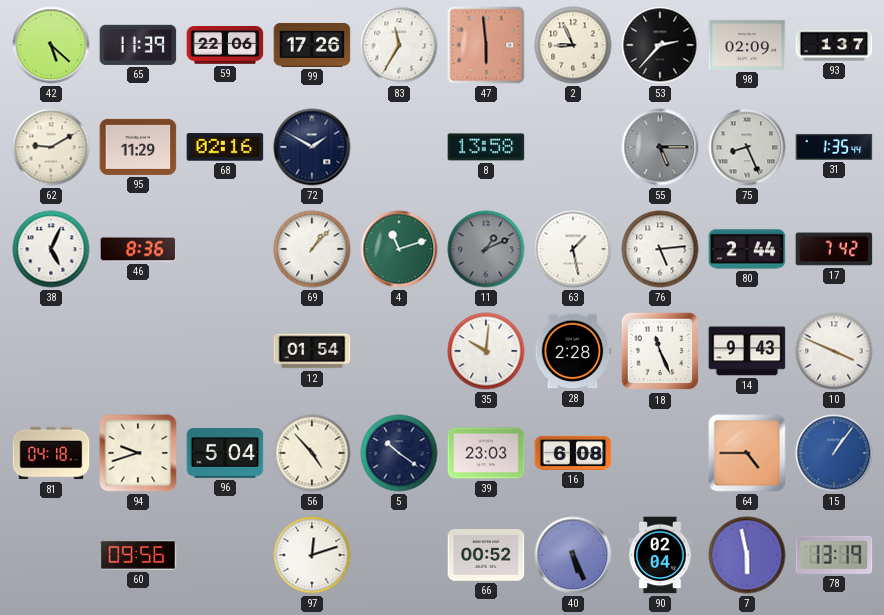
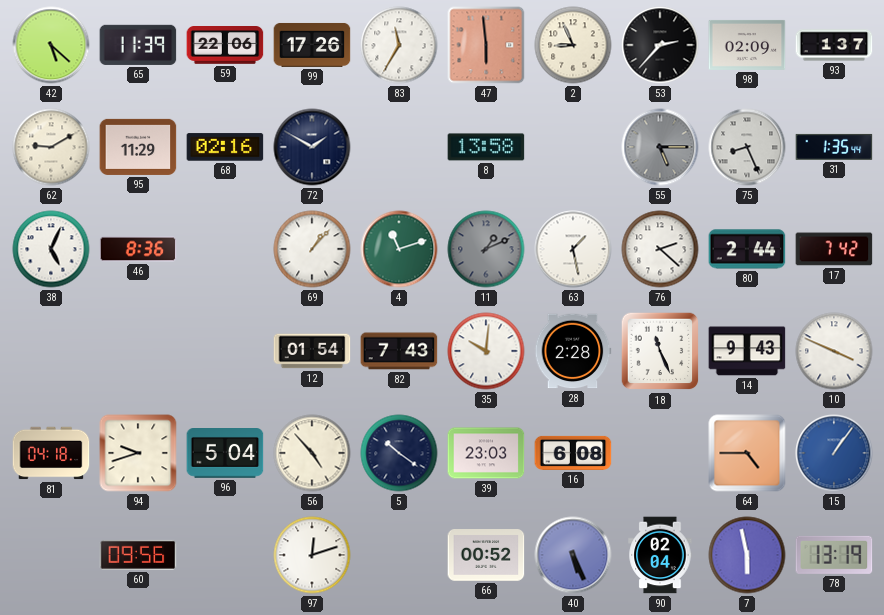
76: 5:14 -> 2:22 (660, 249)
82: none -> 7:43 (399, 351)
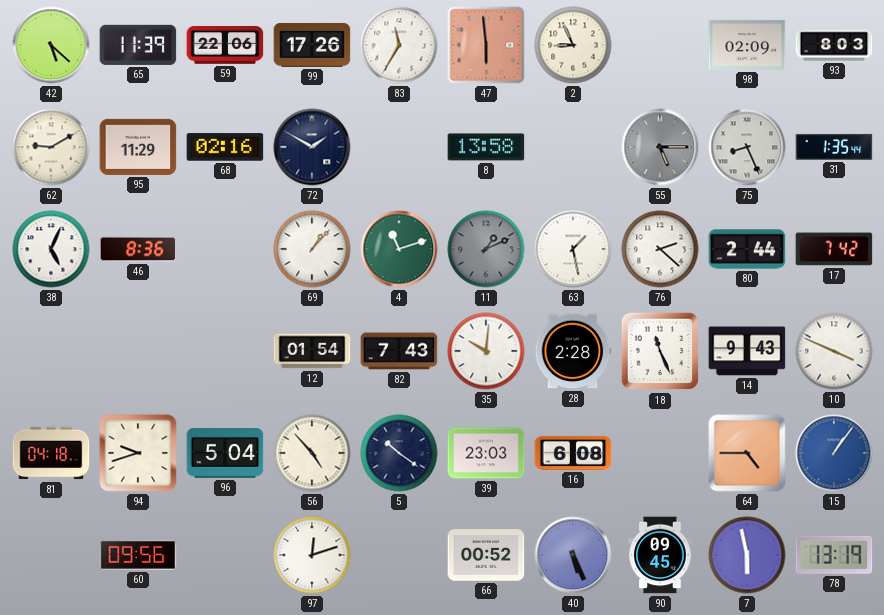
53: 2:37 -> none (660, 45)
93: 1:37 -> 8:03 (834, 45)
90: 02:04 -> 09:45 (660, 555)
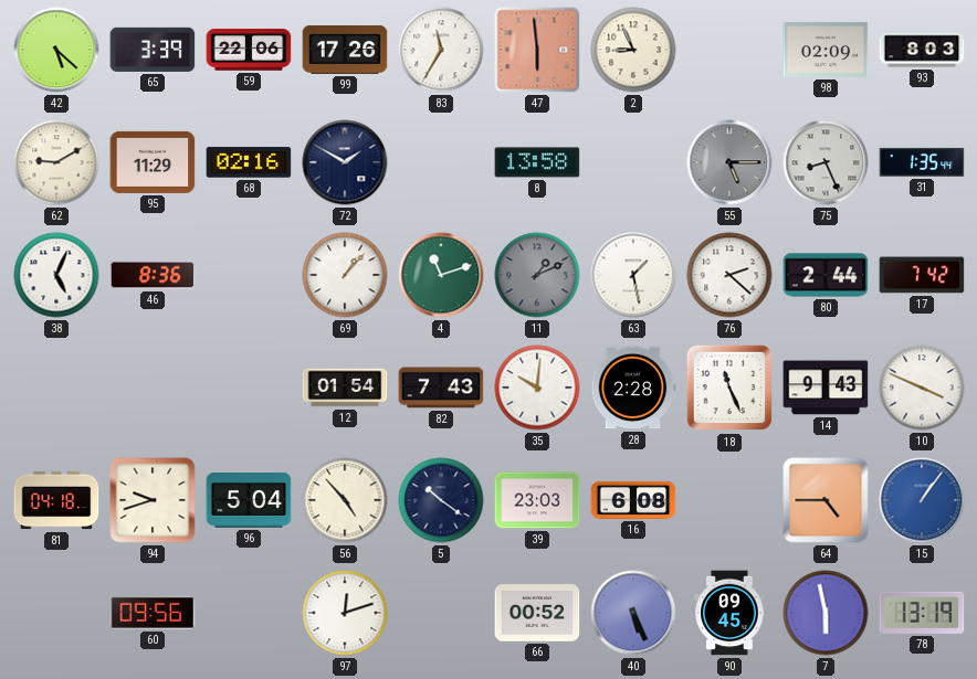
65: 11:39 -> 3:39 (153, 50)
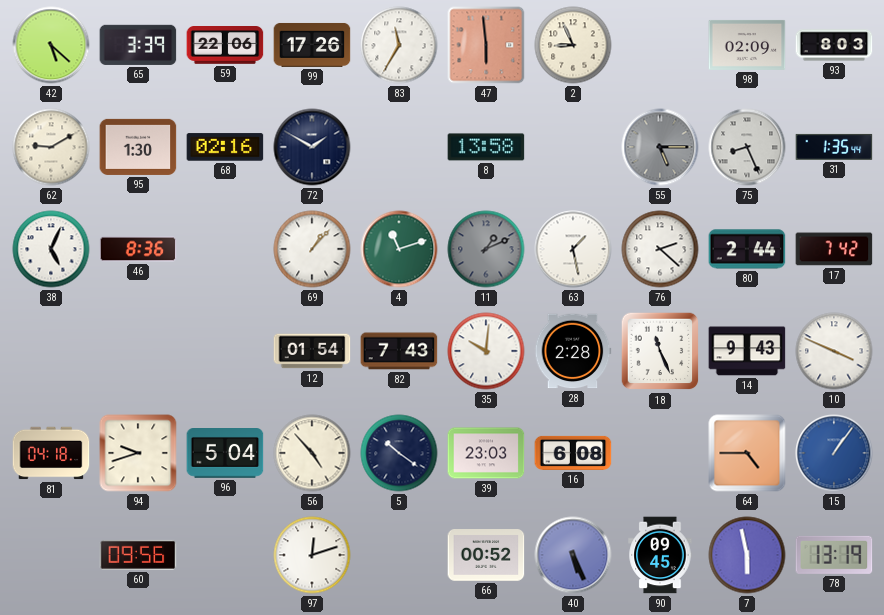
95: 11:29 -> 1:30 (138, 147)
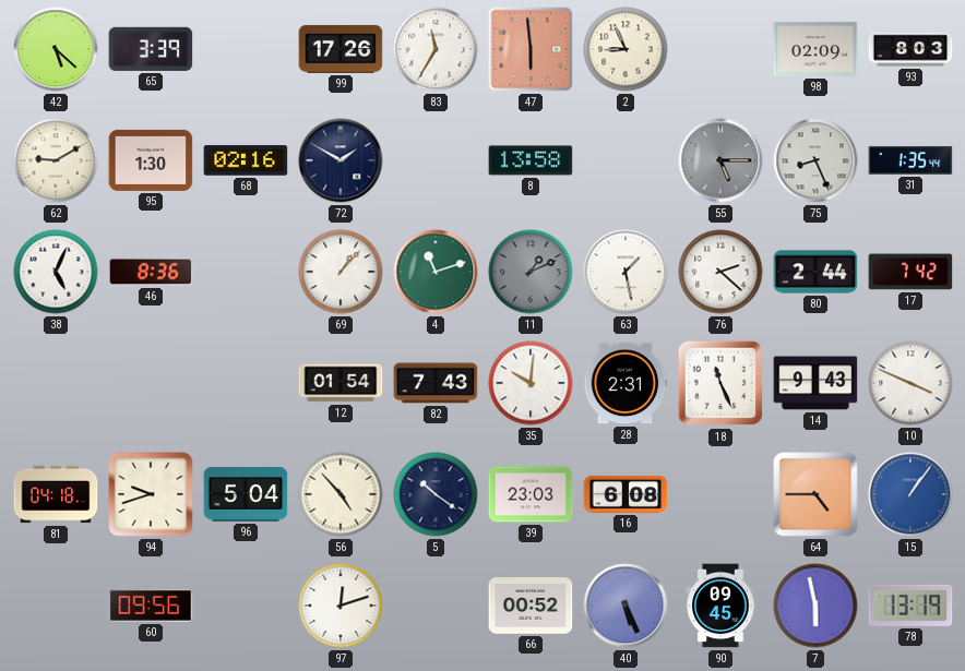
59: 22:06 -> none (225, 46)
28: 2:28 -> 2:31 (626, 383)
